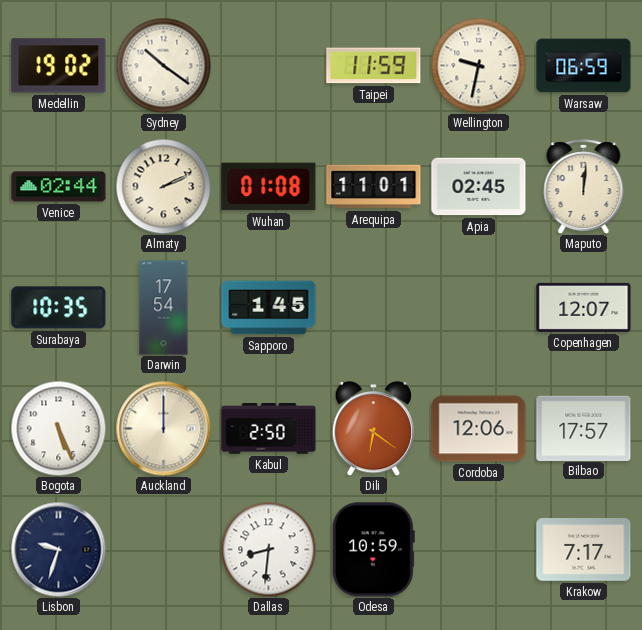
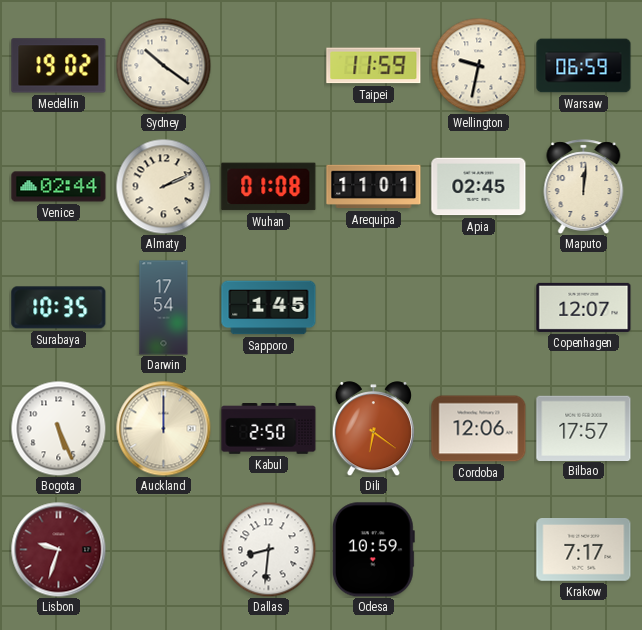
Lisbon dial: navy -> burgundy (58, 549)
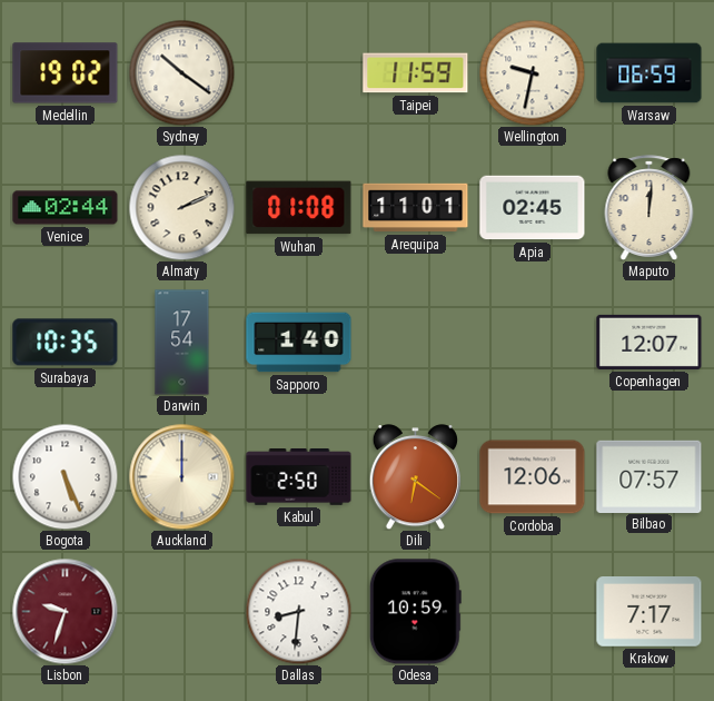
Sapporo: 1:45 -> 1:40 (299, 343)
Bilbao: 17:57 -> 07:57 (649, 476)
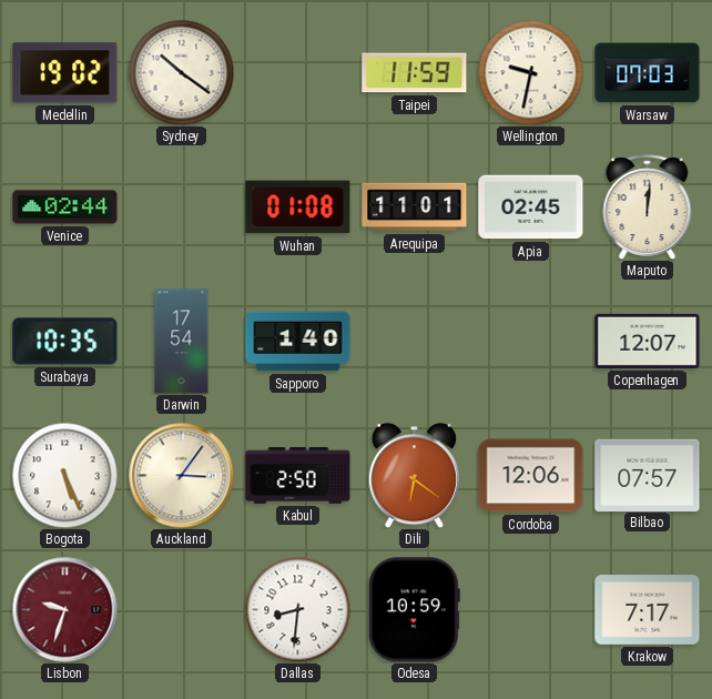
Warsaw: 06:59 -> 07:03 (648, 73)
Almaty: 2:11 -> none (181, 207)
Auckland: 12:00 -> 3:06 (181, 475)
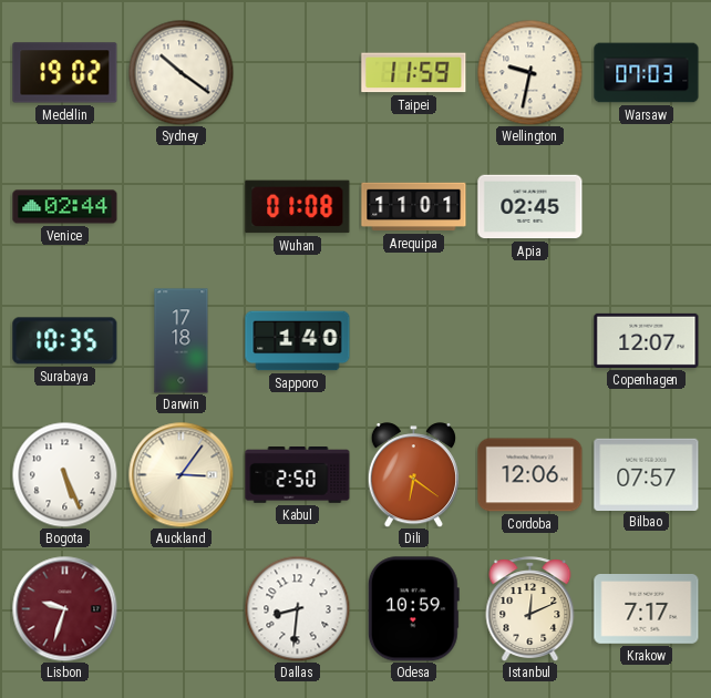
Maputo: 12:01 -> none (648, 206)
Darwin: 17:54 -> 17:18 (182, 341)
Istanbul: none -> 12:11 (530, 608)
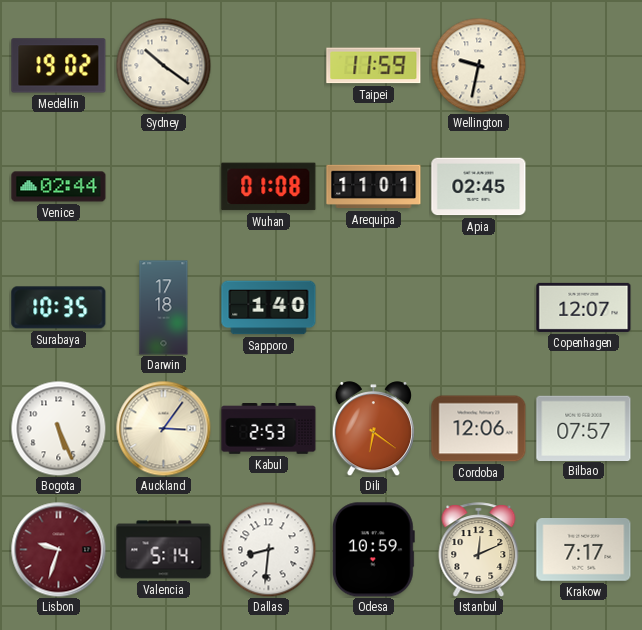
Warsaw: 07:03 -> none (647, 73)
Kabul: 2:50 -> 2:53 (269, 429)
Valencia: none -> 5:14 (164, 550)
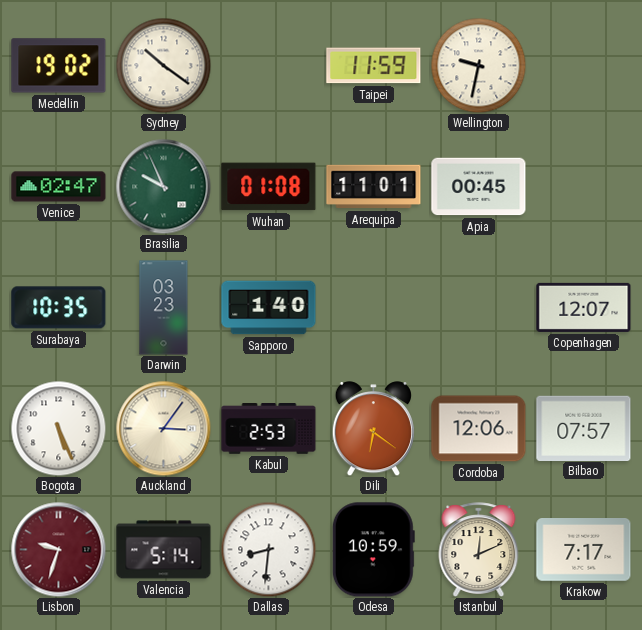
Venice: 02:44 -> 02:47 (59, 187)
Brasilia: none -> 9:56 (163, 186)
Apia: 02:45 -> 00:45 (479, 187)
Darwin: 17:18 -> 03:23 (164, 308)
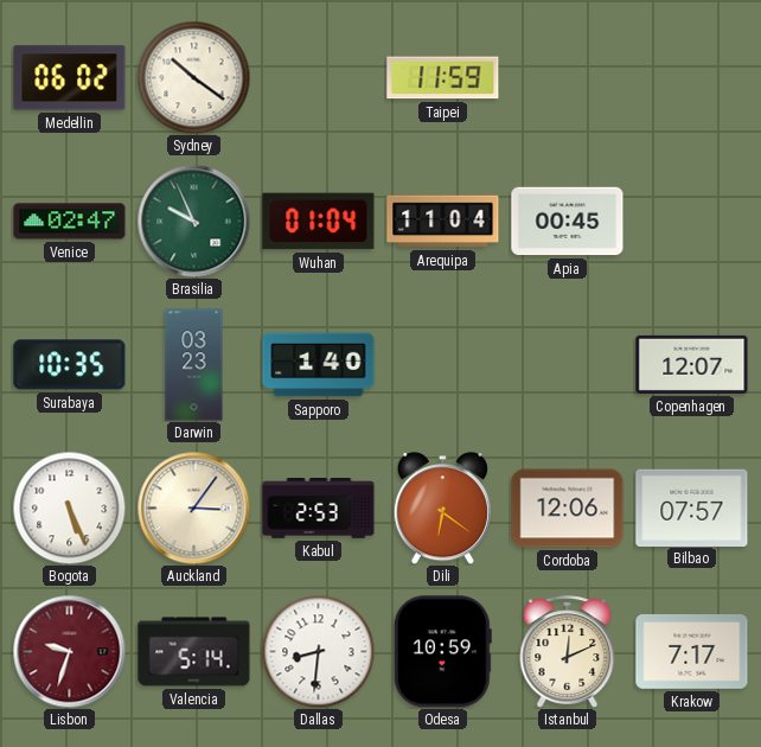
Medellin: 19:02 -> 06:02 (70, 78)
Wellington: 9:32 -> none (478, 65)
Wuhan: 01:08 -> 01:04 (319, 222)
Arequipa: 11:01 -> 11:04 (443, 222)
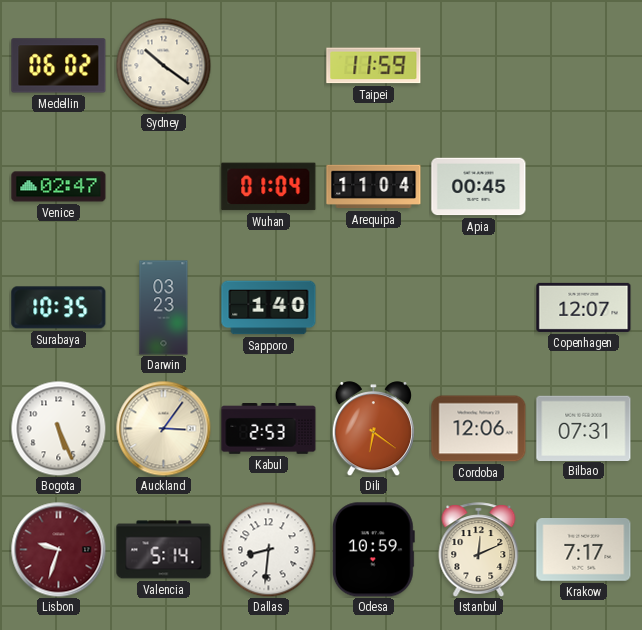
Brasilia: 9:56 -> none (193, 221)
Bilbao: 07:57 -> 07:31 (584, 428)
